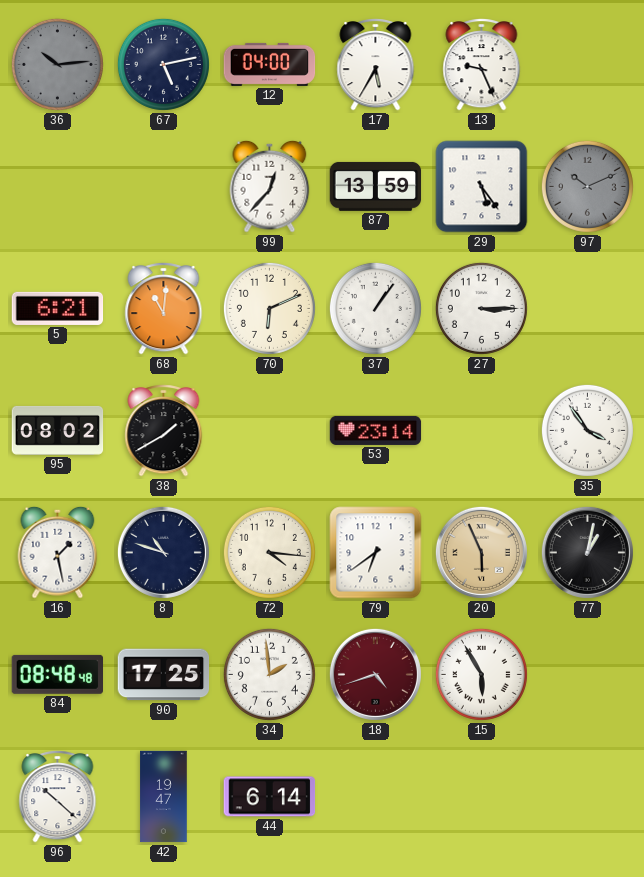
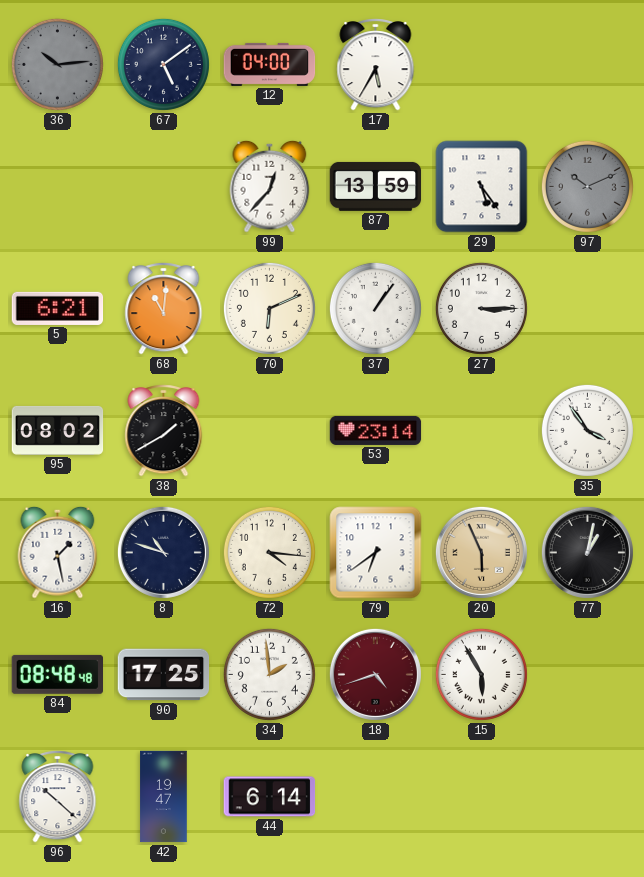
67: 5:13 -> 5:09 (163, 64)
13: 9:26 -> none (482, 65)
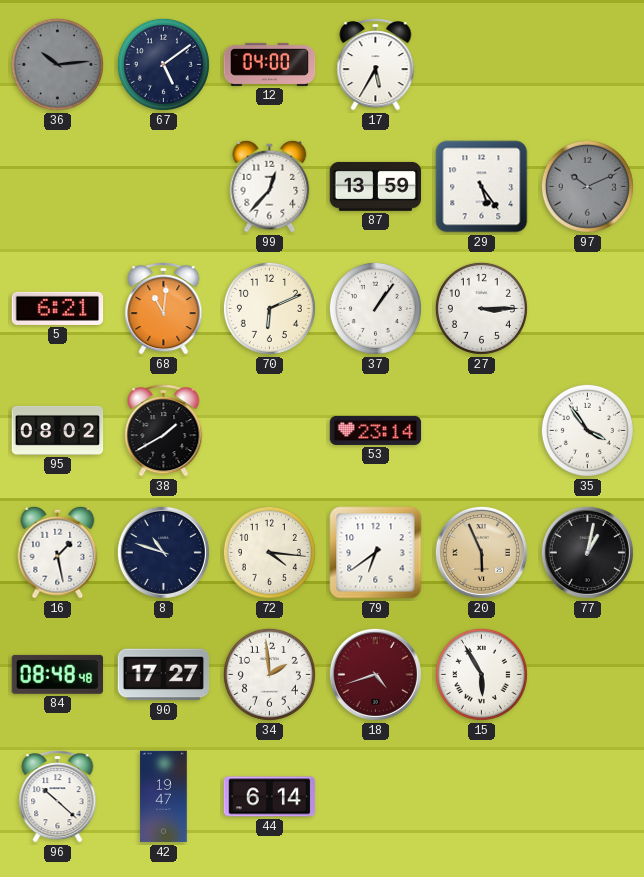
90: 17:25 -> 17:27 (164, 675)
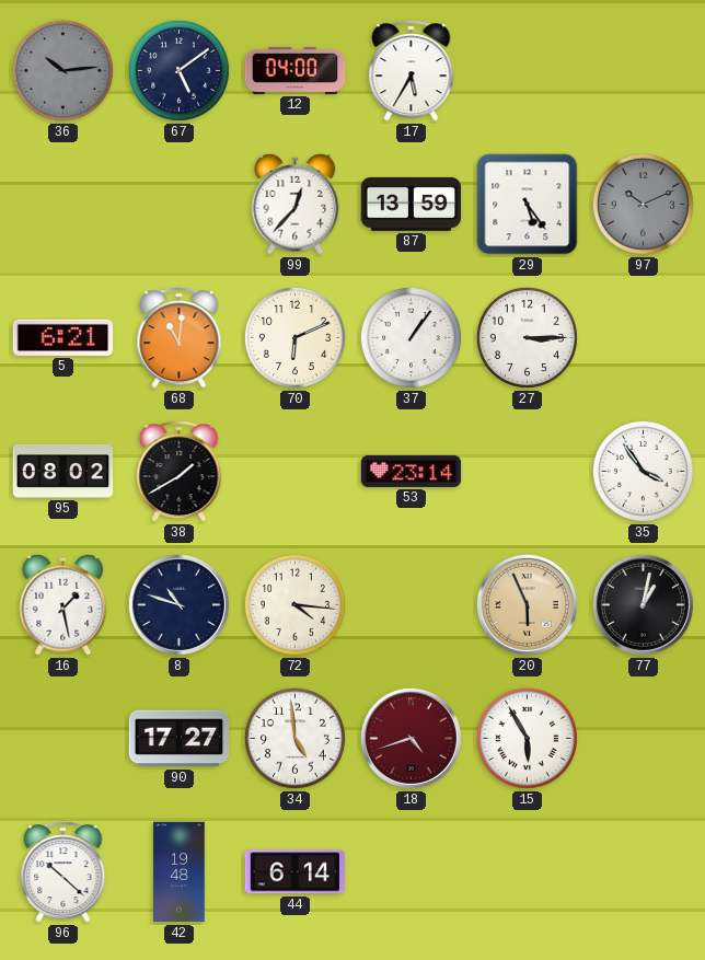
79: 6:39 -> none (376, 553)
84: 08:48 -> none (57, 674)
34: 1:59 -> 4:59 (294, 738)
42: 19:47 -> 19:48 (180, 872)
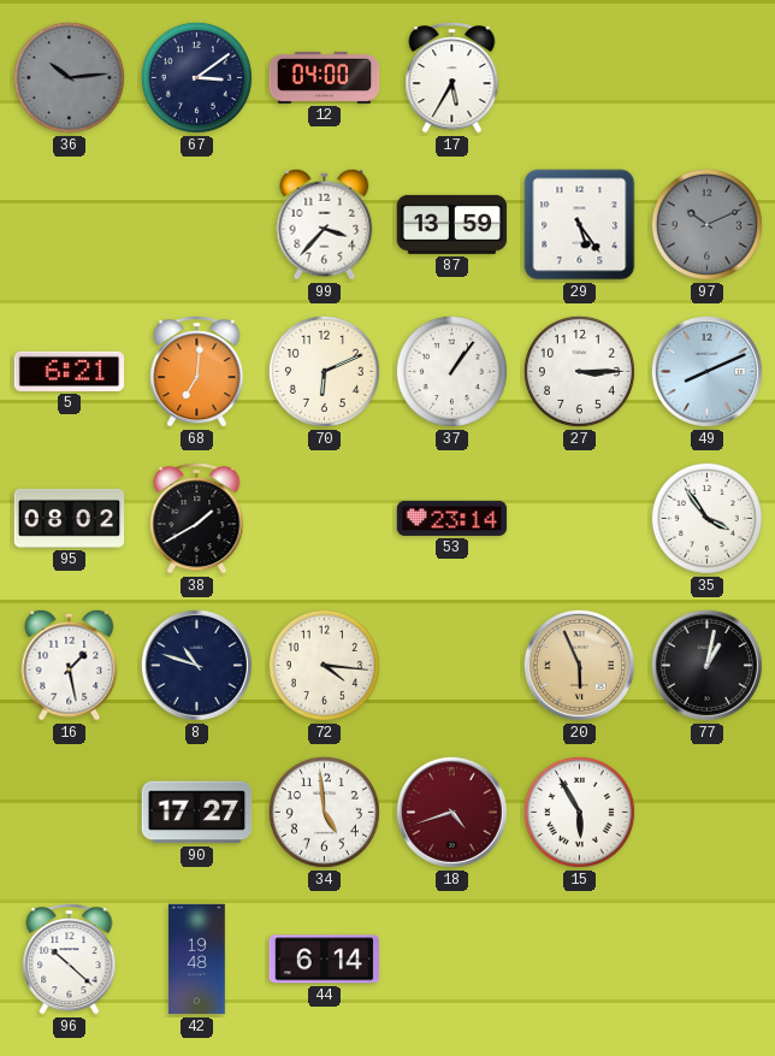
67: 5:09 -> 3:09 (196, 77)
99: 12:37 -> 3:37 (325, 224)
68: 11:01 -> 7:01 (197, 372)
49: none -> 8:11 (706, 371)
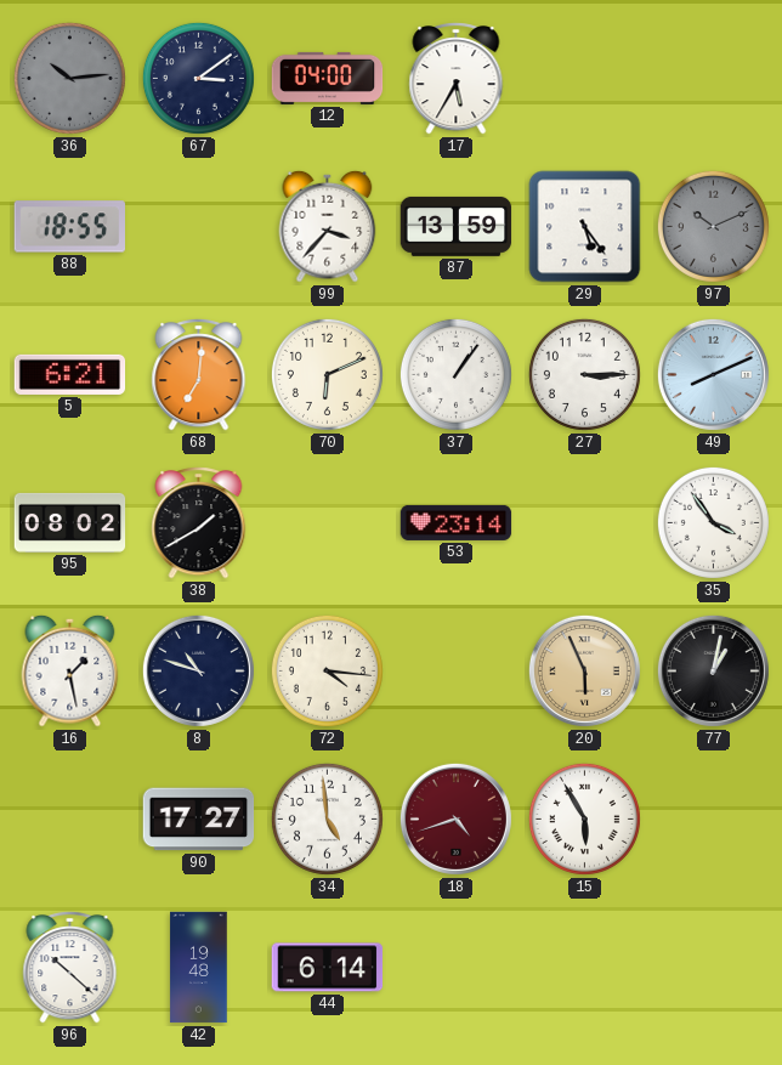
88: none -> 18:55 (70, 227)
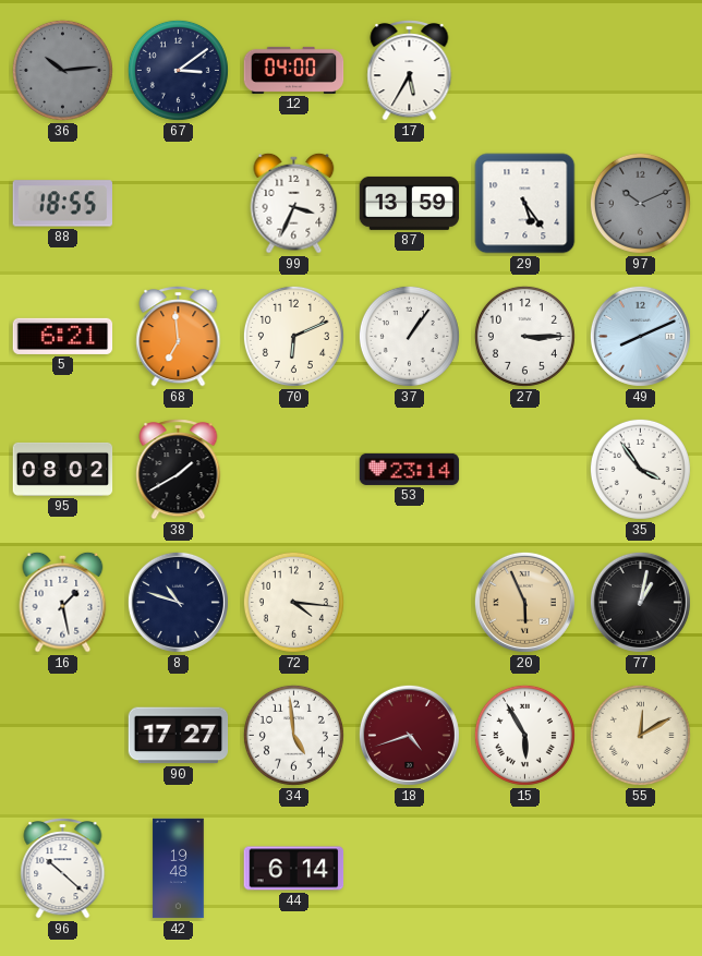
99: 3:37 -> 3:34 (294, 203)
68: 7:01 -> 6:59 (179, 337)
55: none -> 12:10 (640, 735)
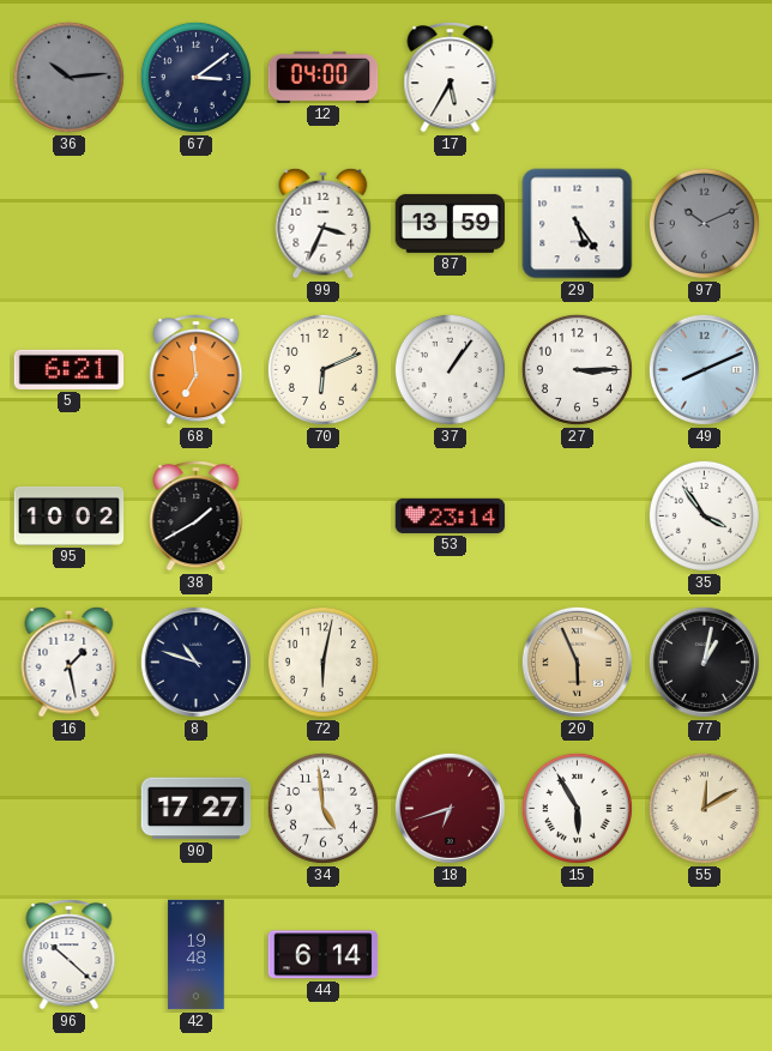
88: 18:55 -> none (63, 204)
95: 08:02 -> 10:02 (70, 515)
72: 4:16 -> 6:02 (322, 662)
18: 4:42 -> 6:42 (450, 808)
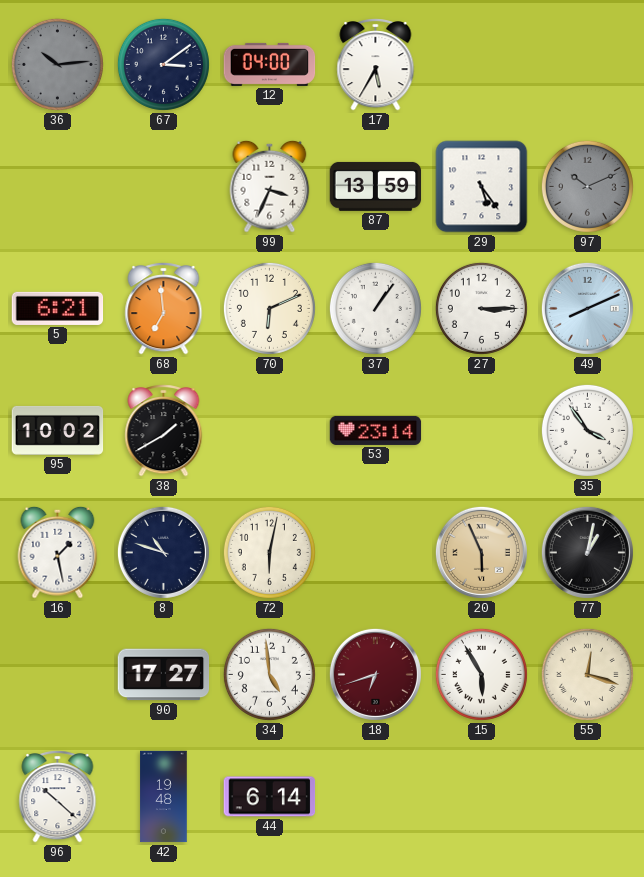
55: 12:10 -> 12:18 (587, 674)
